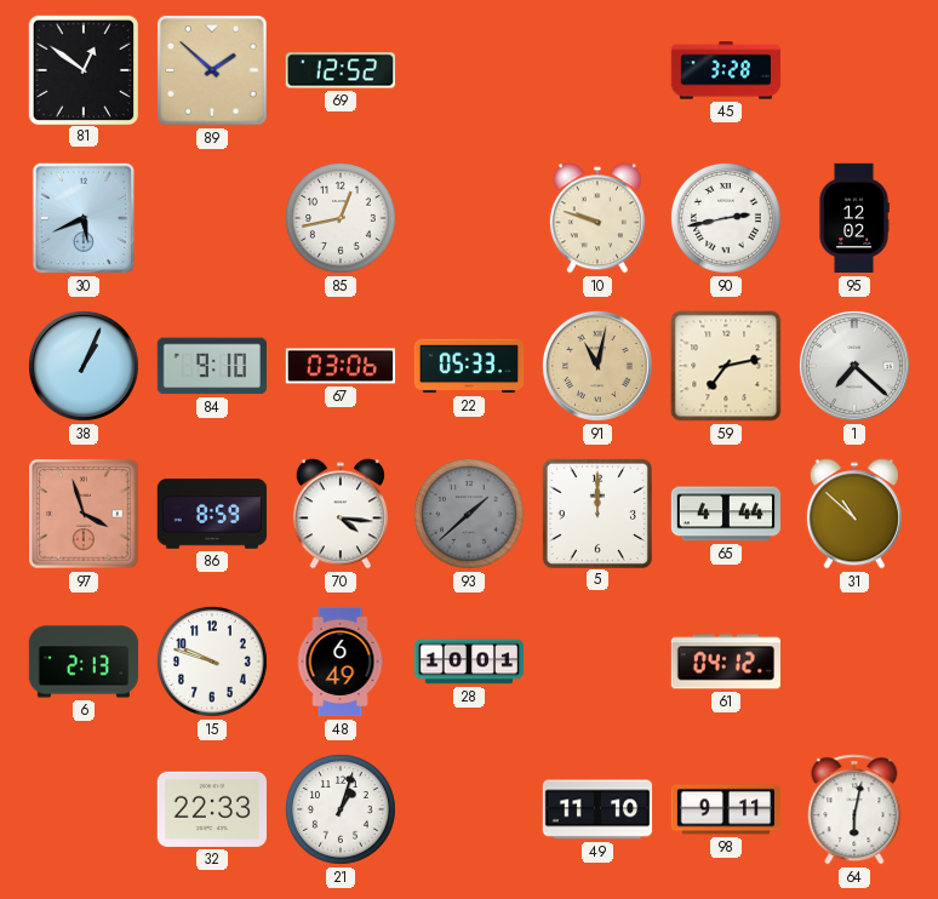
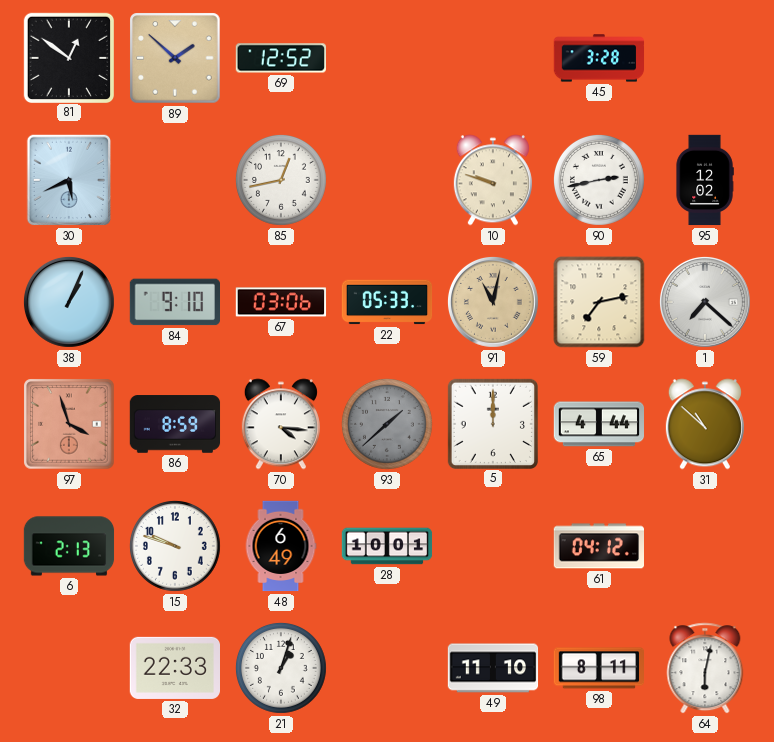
98: 9:11 -> 8:11 (599, 668)
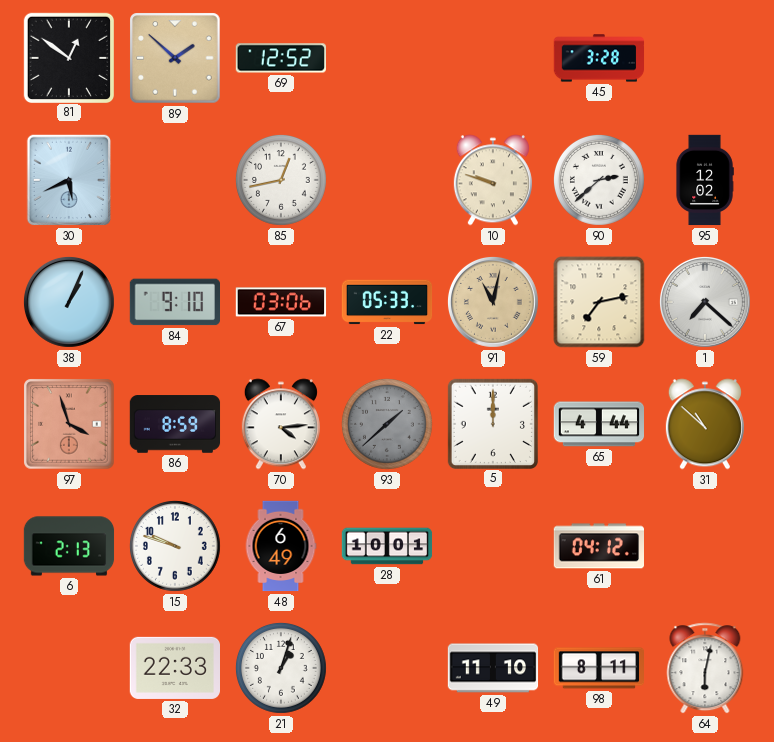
90: 2:43 -> 2:38 (599, 180)
70: 4:16 -> 4:14 (281, 424)
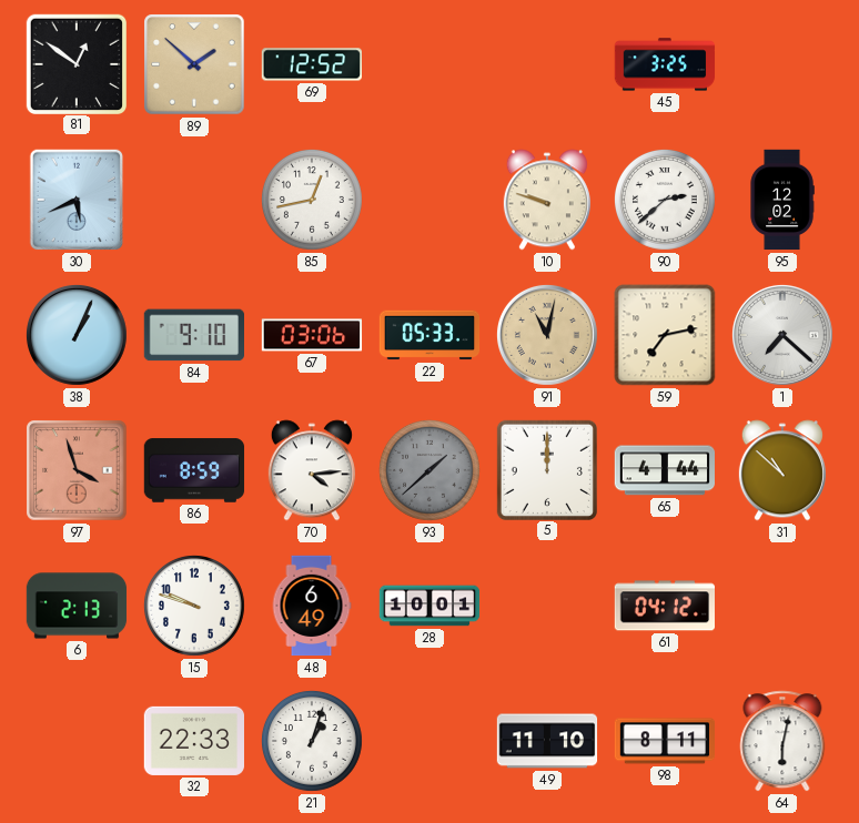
45: 3:28 -> 3:25 (665, 64)
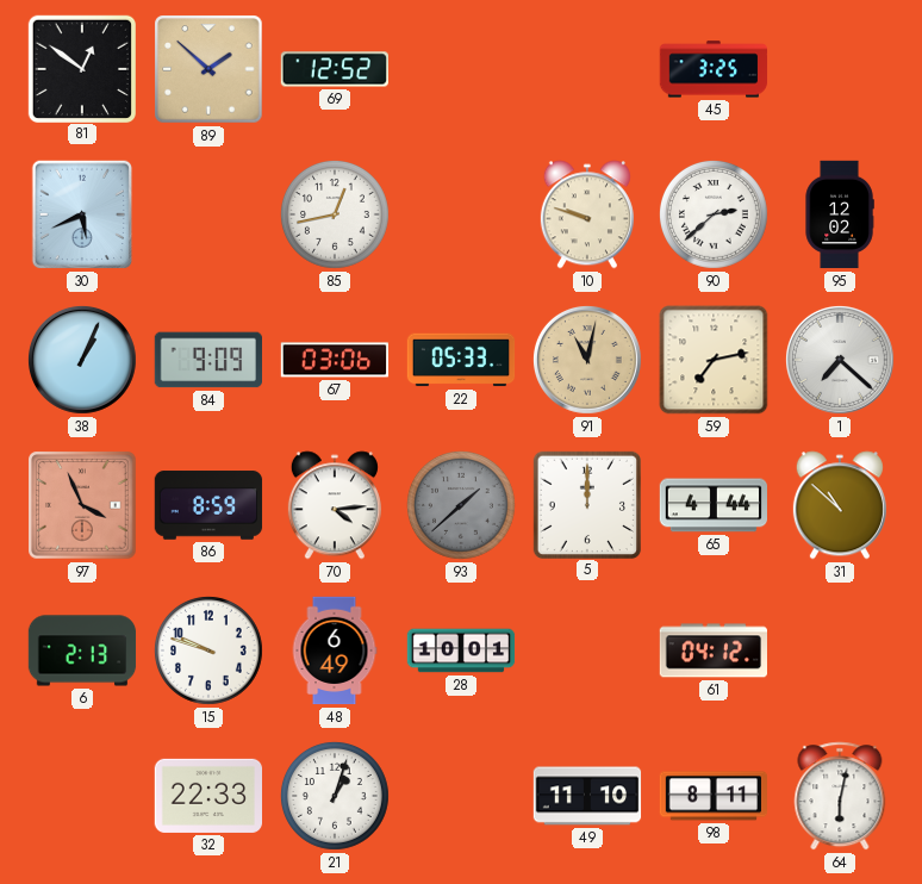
84: 9:10 -> 9:09 (207, 360)
97: 3:57 -> 3:56 (82, 505)
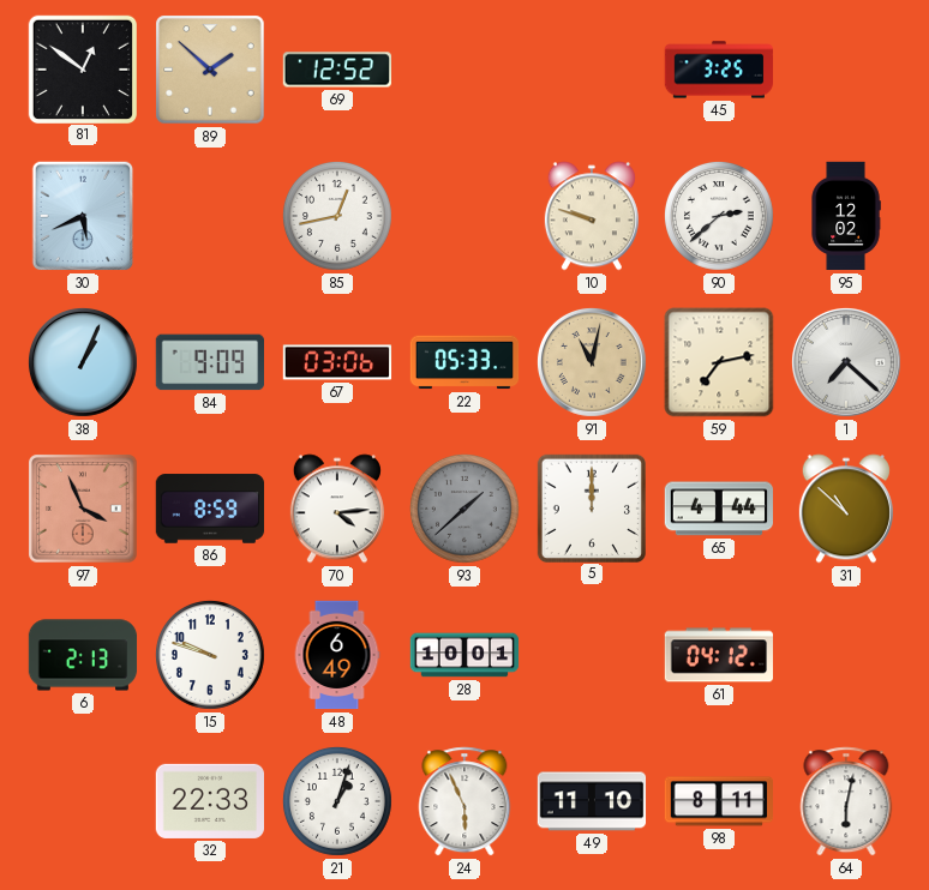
24: none -> 5:56 (464, 801)
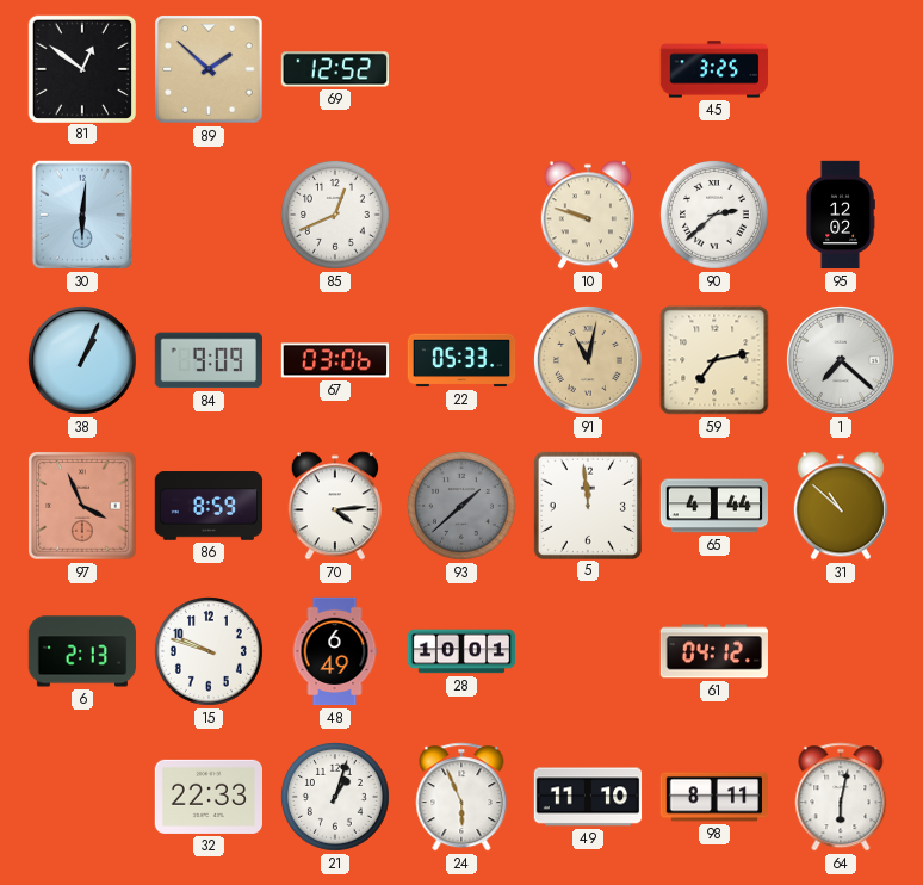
30: 5:41 -> 6:01 (82, 215)
85: 12:43 -> 12:41 (335, 215)
5: 12:00 -> 11:59 (587, 505)
